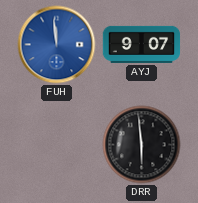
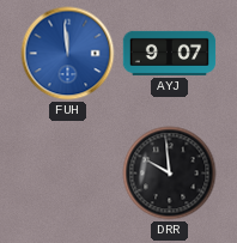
DRR: 5:59 -> 9:59 (170, 174)
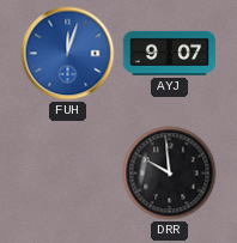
FUH: 11:59 -> 12:03 (68, 54)
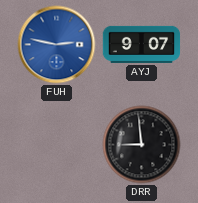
FUH: 12:03 -> 2:47 (57, 45)
DRR: 9:59 -> 8:59 (142, 145)
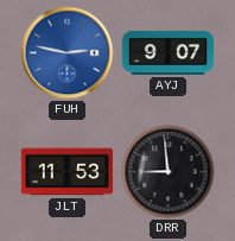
JLT: none -> 11:53 (68, 172)
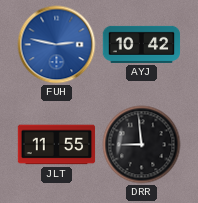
AYJ: 9:07 -> 10:42 (142, 44)
JLT: 11:53 -> 11:55 (57, 145)
